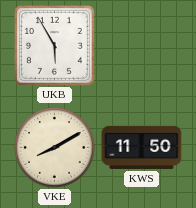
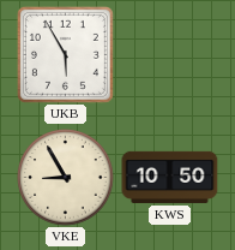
VKE: 8:10 -> 8:55 (66, 178)
KWS: 11:50 -> 10:50 (170, 177)
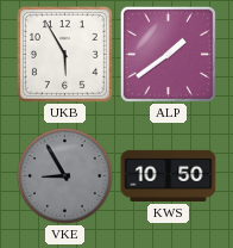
ALP: none -> 1:39 (168, 54)
VKE dial: cream -> grey (65, 176)
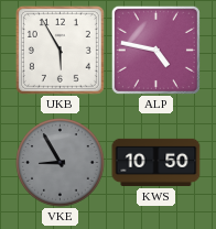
ALP: 1:39 -> 4:47 (155, 50)
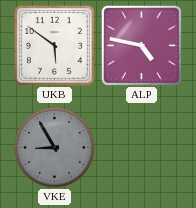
UKB: 5:55 -> 5:51 (54, 45)
KWS: 10:50 -> none (156, 162)
